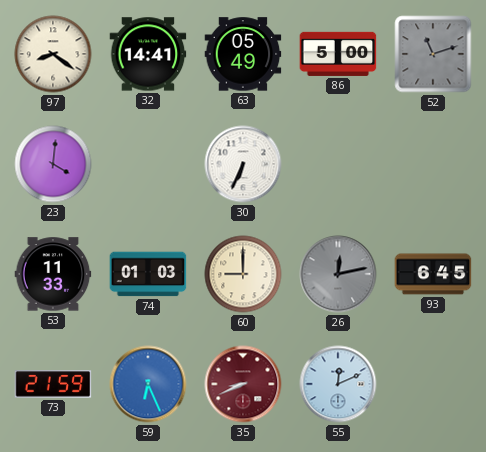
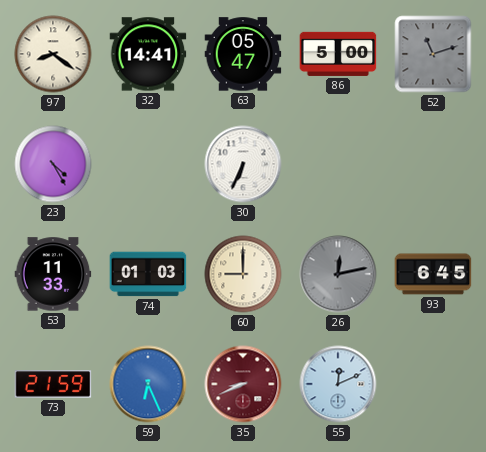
63: 05:49 -> 05:47 (243, 54)
23: 4:01 -> 4:25 (53, 164)
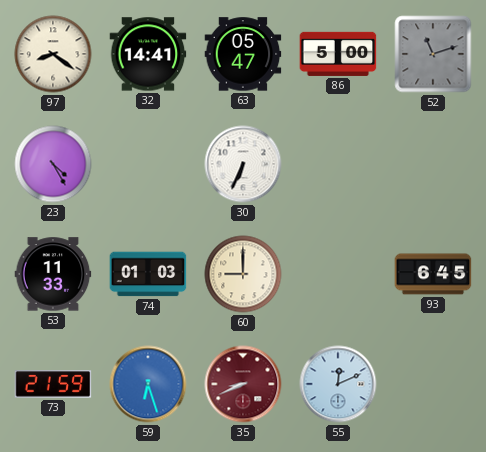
26: 12:13 -> none (338, 274)
59: 6:26 -> 6:27 (148, 384)
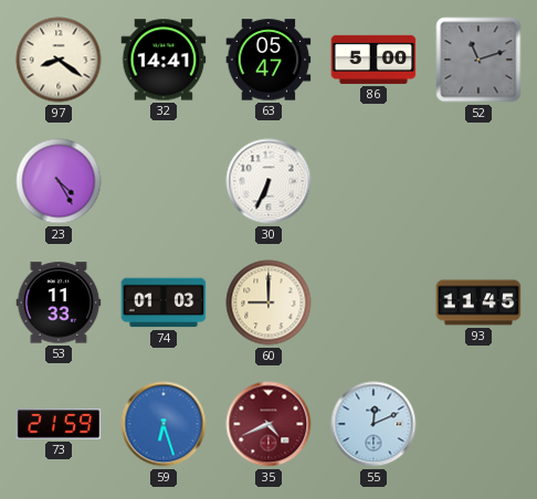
93: 6:45 -> 11:45 (478, 302)
35: 8:41 -> 4:41 (268, 424)
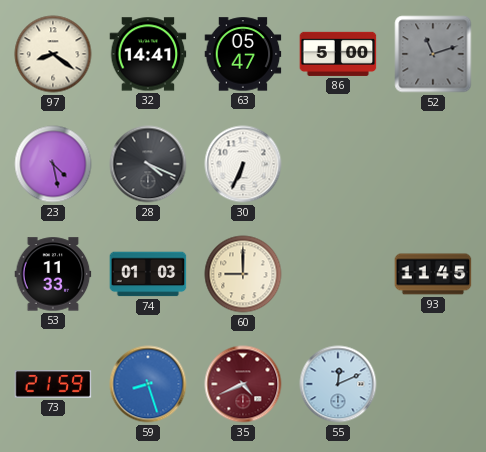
23: 4:25 -> 4:28 (53, 164)
28: none -> 4:19 (148, 164)
59: 6:27 -> 8:27 (148, 384)
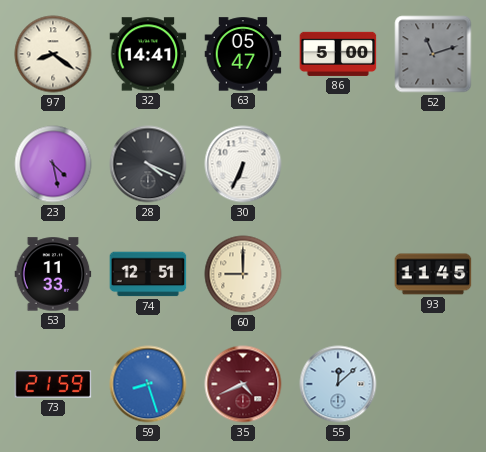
74: 01:03 -> 12:51 (148, 274)
55: 12:11 -> 12:08 (338, 384)
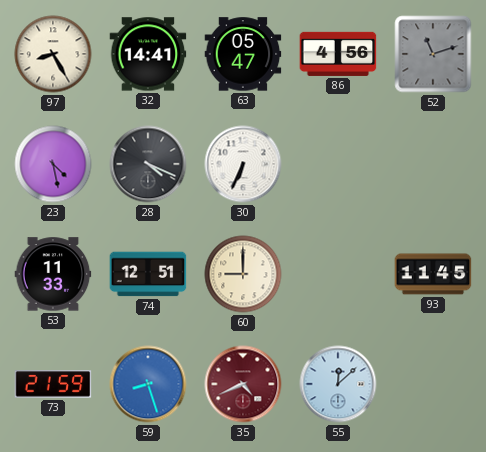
97: 8:21 -> 8:25 (53, 54)
86: 5:00 -> 4:56 (338, 54)
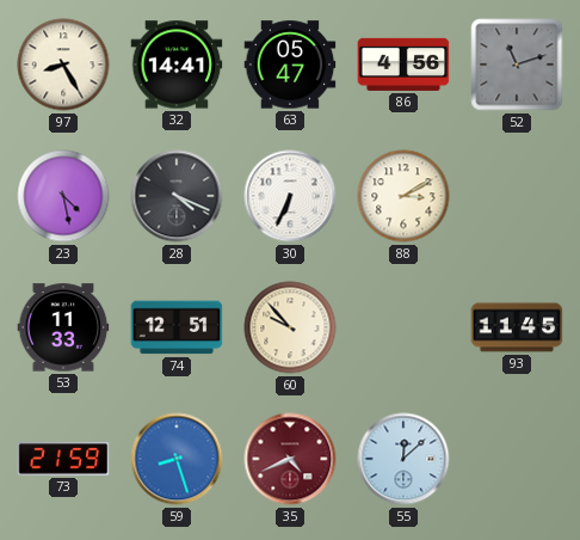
88: none -> 3:10 (403, 196)
60: 9:00 -> 9:53 (290, 327)
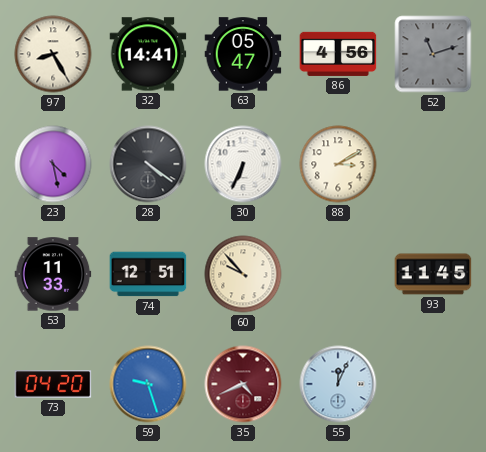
28: 4:19 -> 4:21 (148, 164)
73: 21:59 -> 04:20 (53, 384)
59: 8:27 -> 9:27 (148, 384)
55: 12:08 -> 12:04 (338, 384)
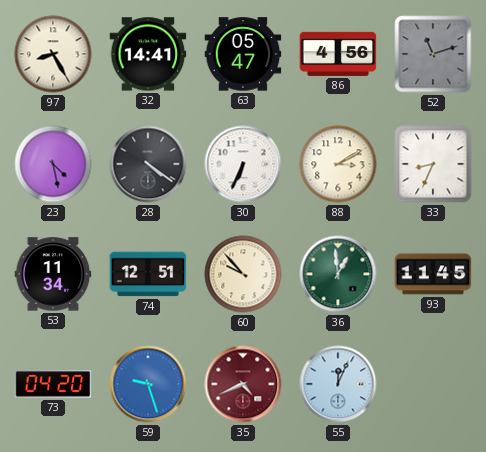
33: none -> 8:34 (433, 164)
53: 11:33 -> 11:34 (53, 274)
36: none -> 12:59 (338, 274)
